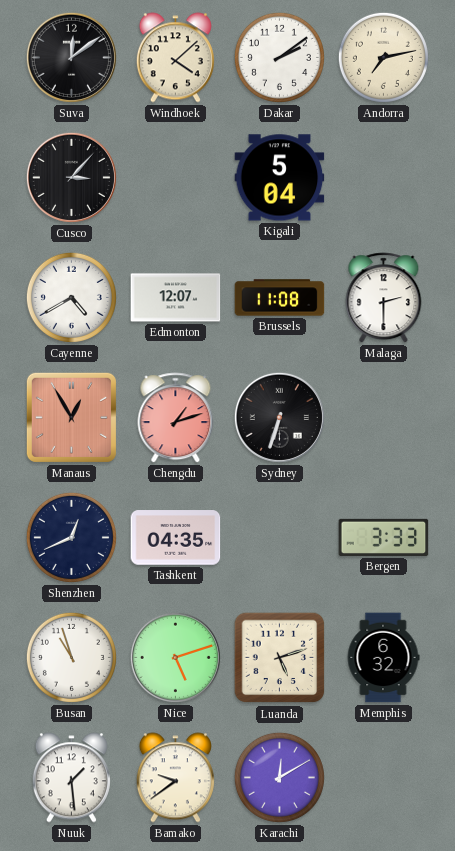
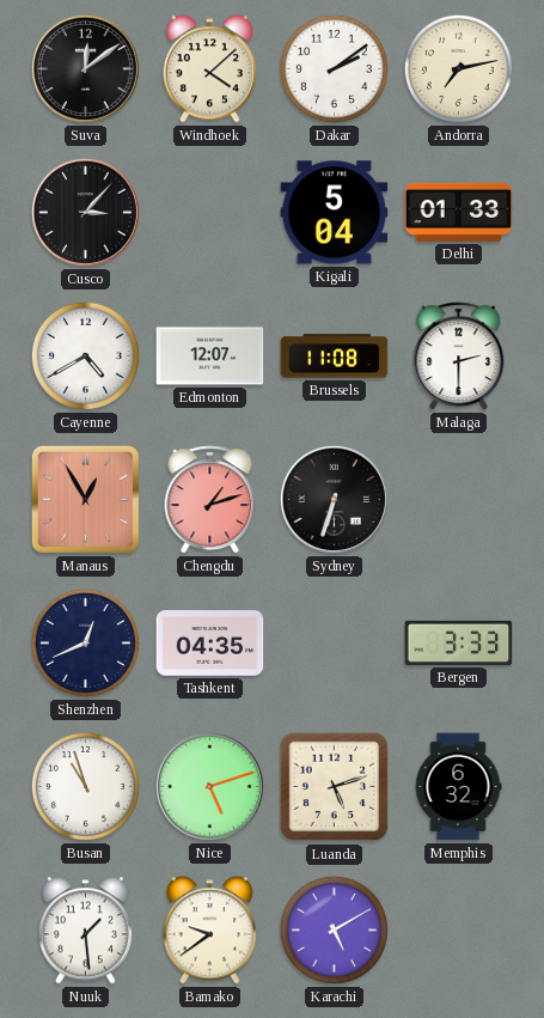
Delhi: none -> 01:33 (459, 212)
Karachi: 12:10 -> 5:10 (334, 929)
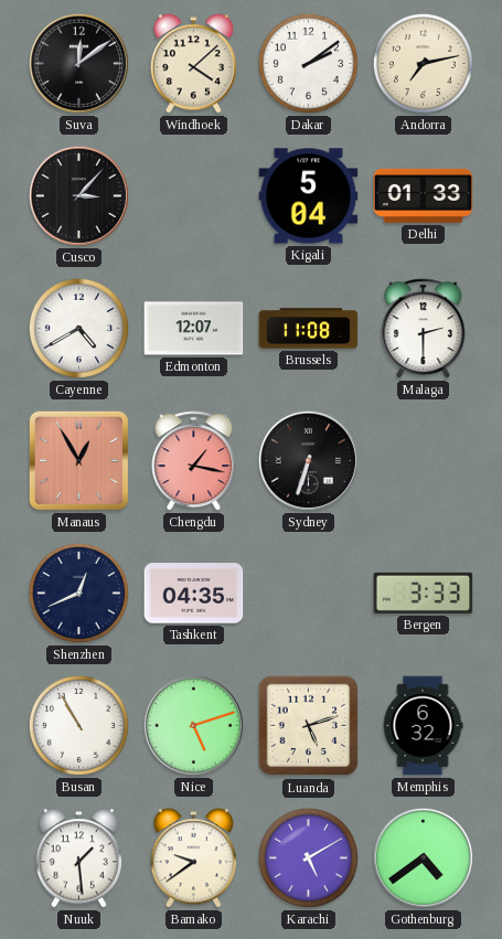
Chengdu: 1:12 -> 1:17 (194, 461)
Busan: 10:57 -> 10:55 (78, 725)
Gothenburg: none -> 4:39 (423, 857)
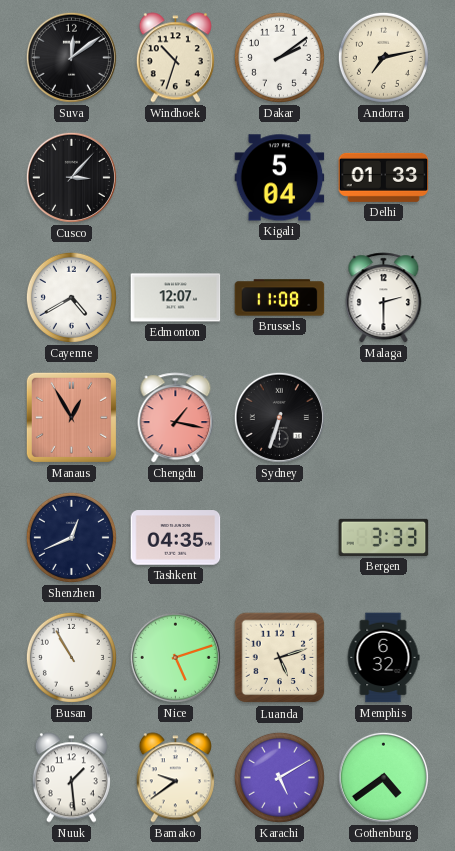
Windhoek: 4:08 -> 10:33 (175, 58)
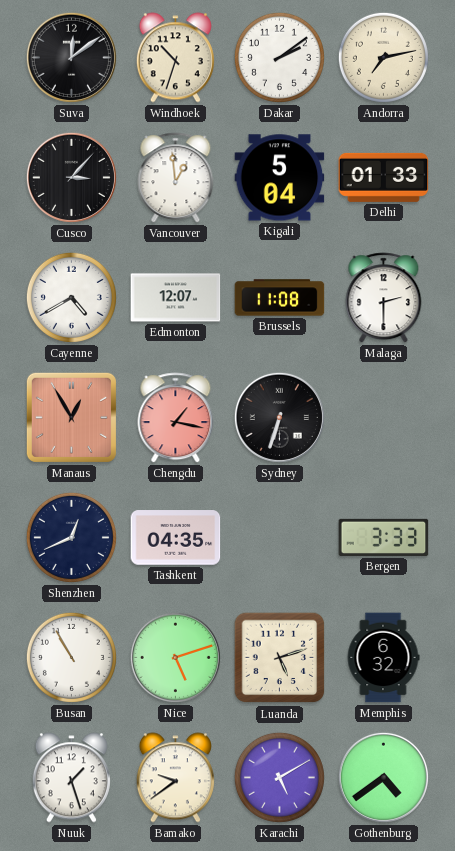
Vancouver: none -> 12:59 (176, 178)
Nuuk: 1:29 -> 1:27 (71, 778)
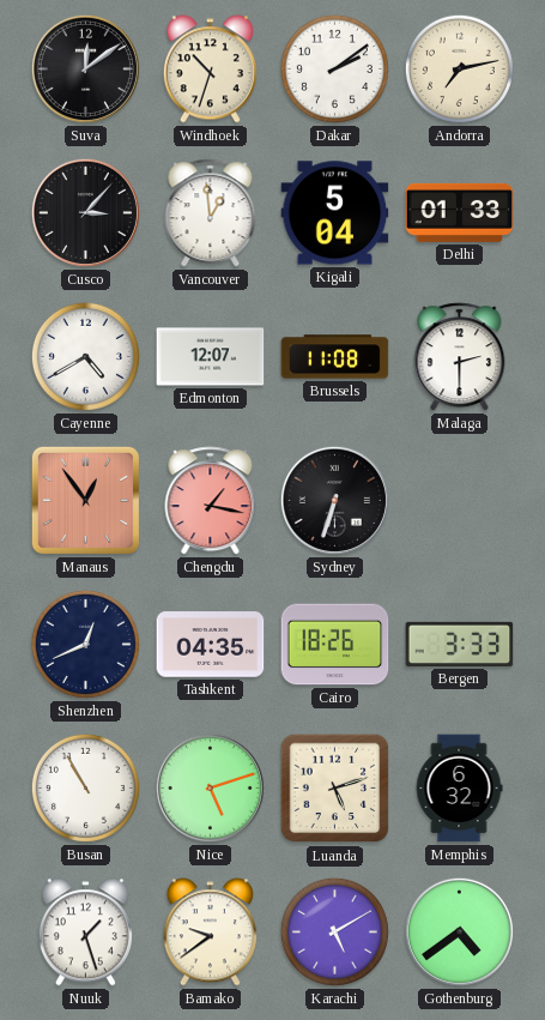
Manaus: 12:55 -> 12:54 (85, 500)
Cairo: none -> 18:26 (335, 645)
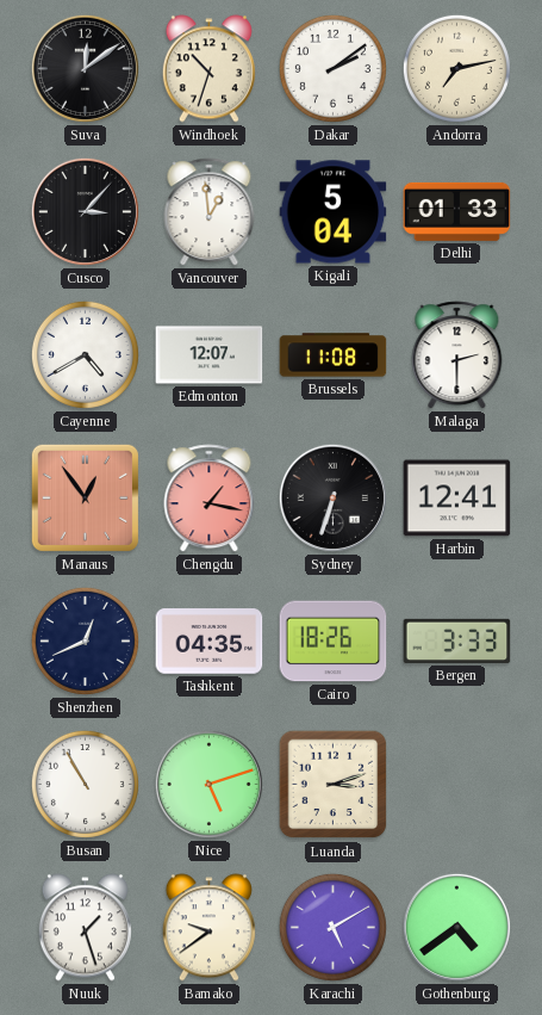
Harbin: none -> 12:41 (457, 499)
Luanda: 5:12 -> 3:12 (334, 785)
Memphis: 6:32 -> none (459, 789)
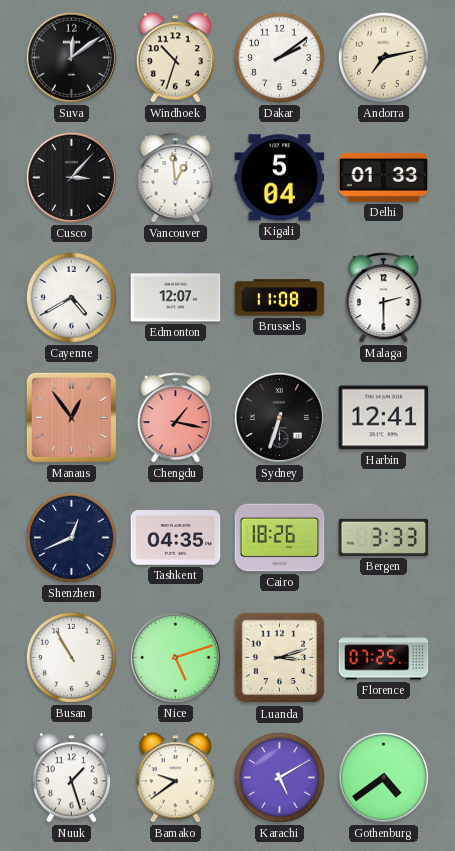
Florence: none -> 07:25 (384, 658)
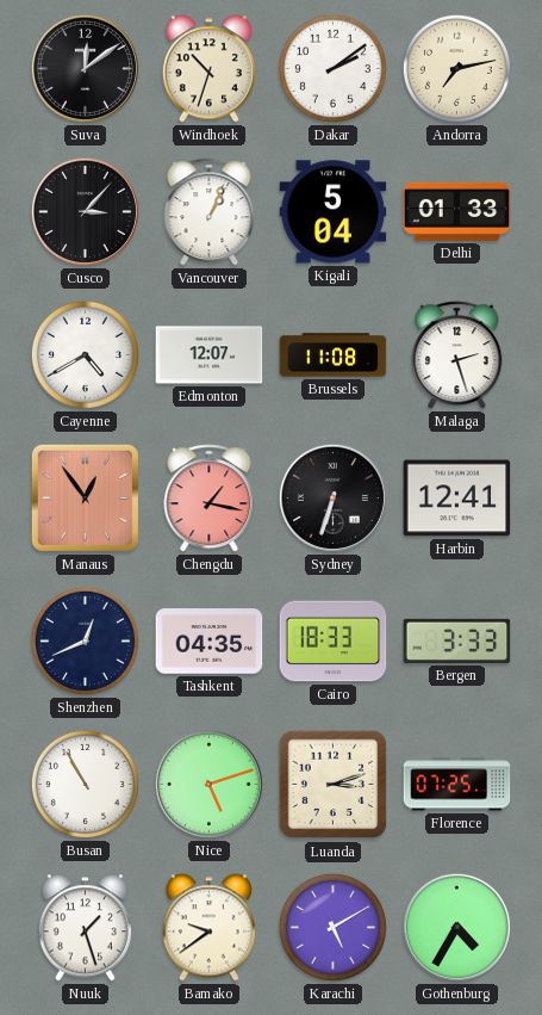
Vancouver: 12:59 -> 1:04 (210, 212)
Malaga: 2:30 -> 2:27 (457, 355)
Cairo: 18:26 -> 18:33 (334, 642)
Gothenburg: 4:39 -> 4:35 (456, 927)
